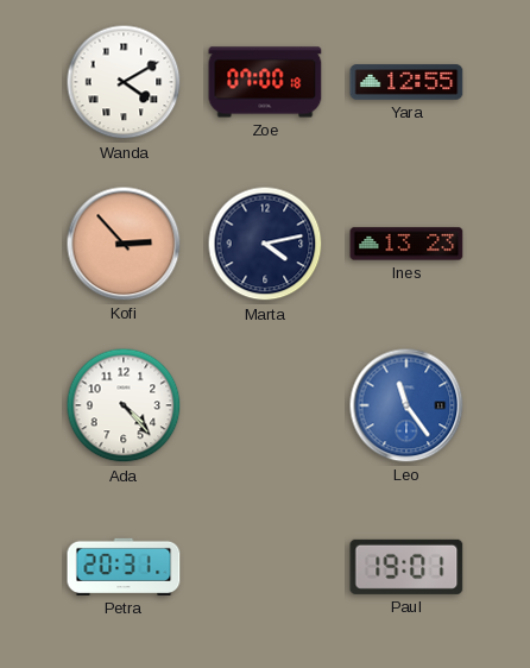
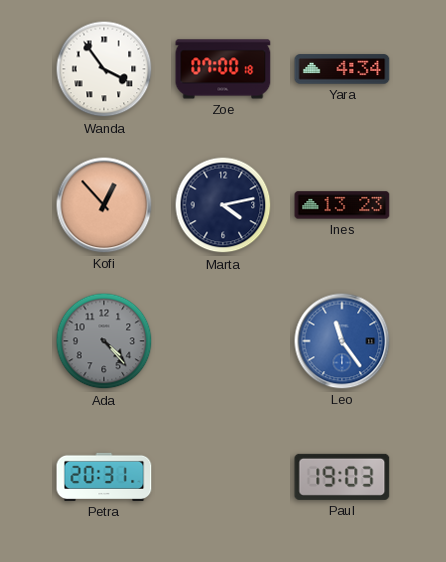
Wanda: 4:10 -> 3:54 (104, 69)
Yara: 12:55 -> 4:34 (342, 69)
Kofi: 2:53 -> 12:53 (104, 205)
Ada dial: white -> grey (104, 341)
Paul: 19:01 -> 19:03 (342, 477)
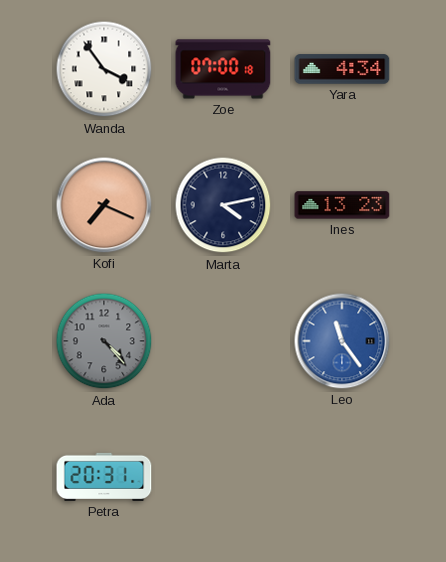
Kofi: 12:53 -> 7:19 (104, 205)
Paul: 19:03 -> none (342, 477)
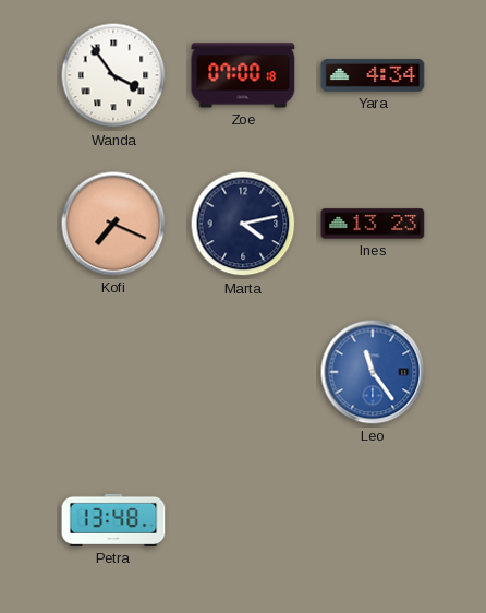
Ada: 4:23 -> none (104, 341)
Petra: 20:31 -> 13:48 (113, 520)
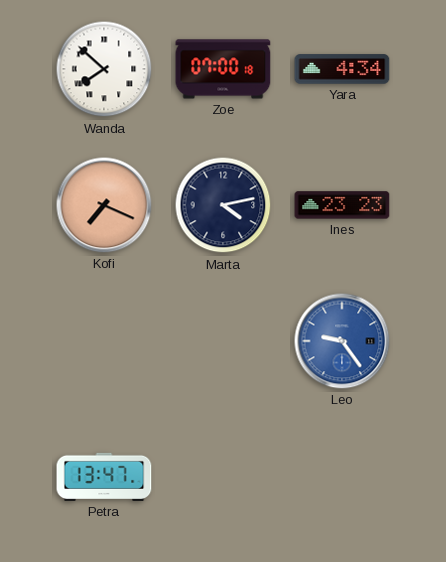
Wanda: 3:54 -> 7:52 (104, 69)
Ines: 13:23 -> 23:23 (342, 205)
Leo: 11:24 -> 9:24 (342, 341)
Petra: 13:48 -> 13:47 (104, 477)
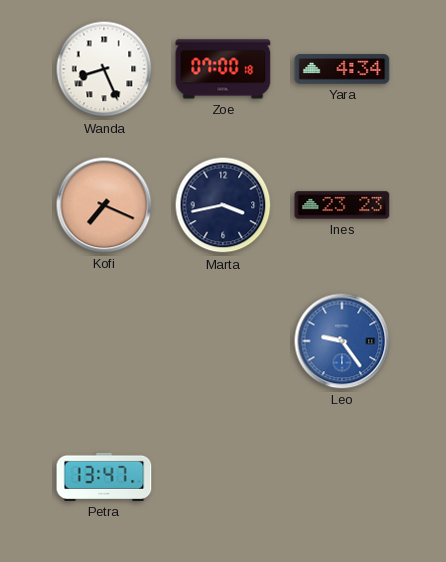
Wanda: 7:52 -> 8:26 (104, 69)
Marta: 4:13 -> 3:43 (223, 205)
